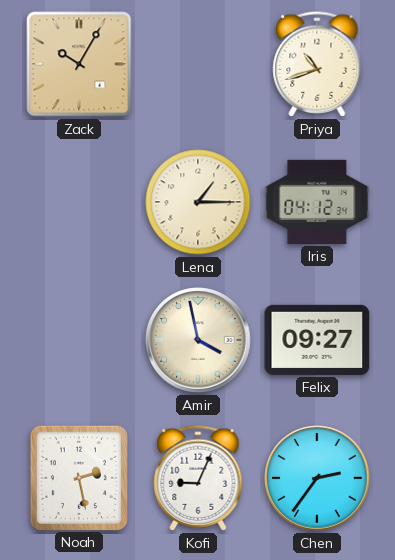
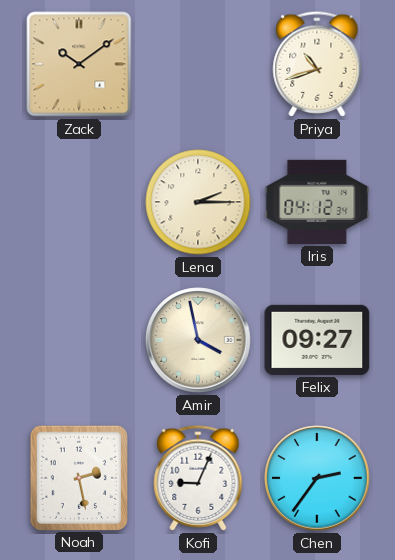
Zack: 10:05 -> 10:09 (79, 64)
Lena: 1:15 -> 2:15 (198, 202)
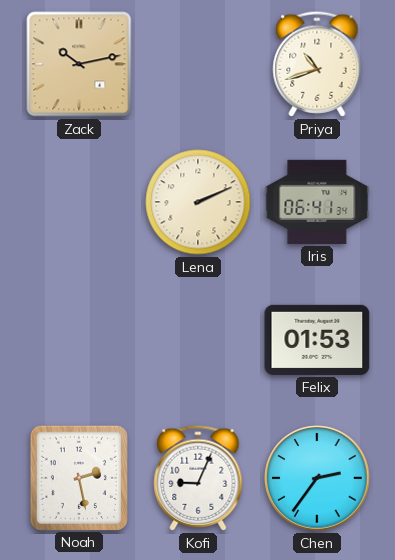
Zack: 10:09 -> 10:13 (79, 64)
Lena: 2:15 -> 2:11 (198, 202)
Iris: 04:12 -> 06:41 (317, 202)
Amir: 3:58 -> none (198, 340)
Felix: 09:27 -> 01:53 (317, 340)
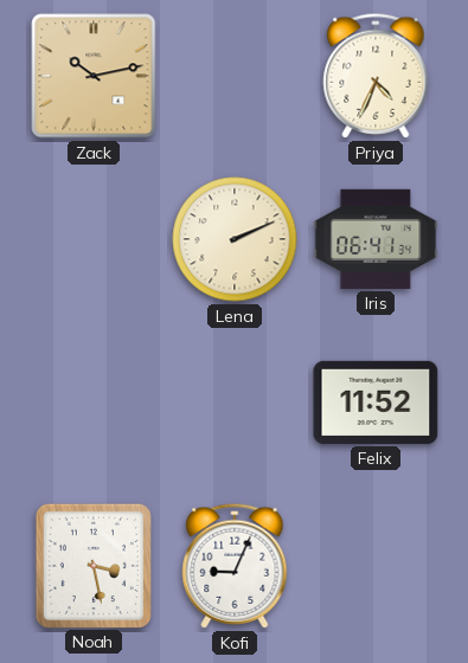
Priya: 10:42 -> 4:34 (376, 76)
Felix: 01:53 -> 11:52 (376, 403)
Noah: 2:28 -> 3:28 (94, 565)
Chen: 2:36 -> none (317, 478)
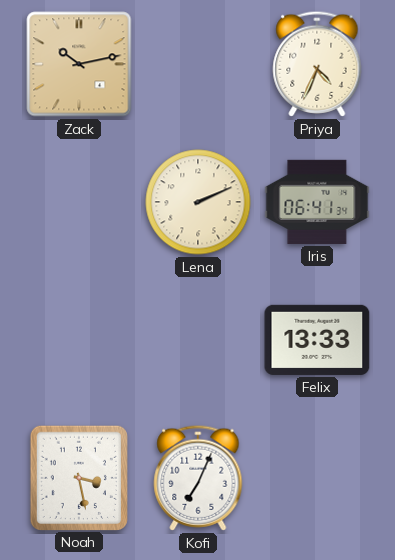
Felix: 11:52 -> 13:33 (317, 340)
Kofi: 9:04 -> 7:04 (198, 478)
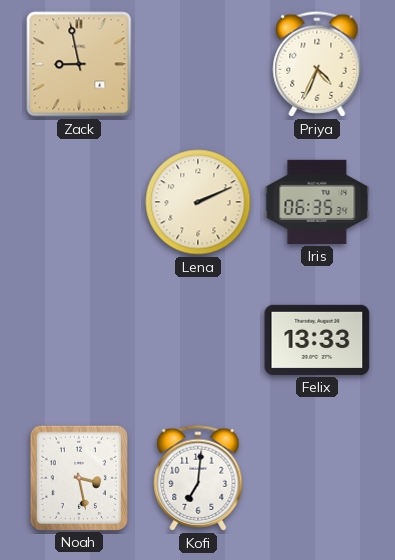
Zack: 10:13 -> 8:58 (79, 64)
Iris: 06:41 -> 06:35 (317, 202)
Kofi: 7:04 -> 7:01 (198, 478)
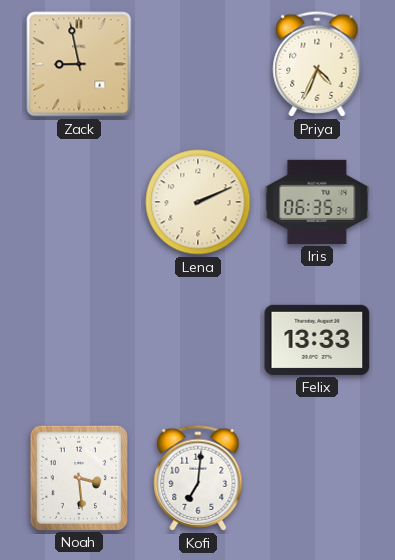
Noah: 3:28 -> 3:29 (79, 477)
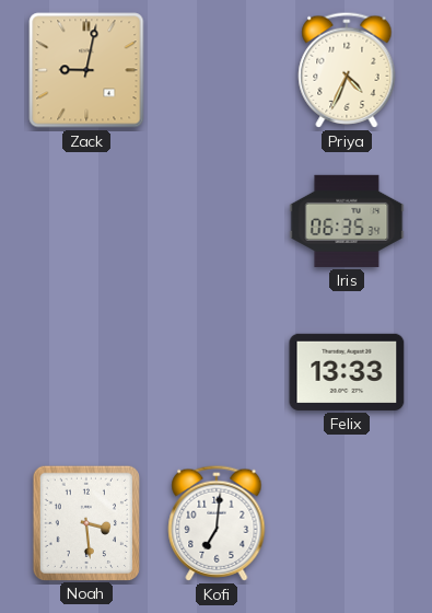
Zack: 8:58 -> 9:02 (86, 70)
Lena: 2:11 -> none (198, 202)
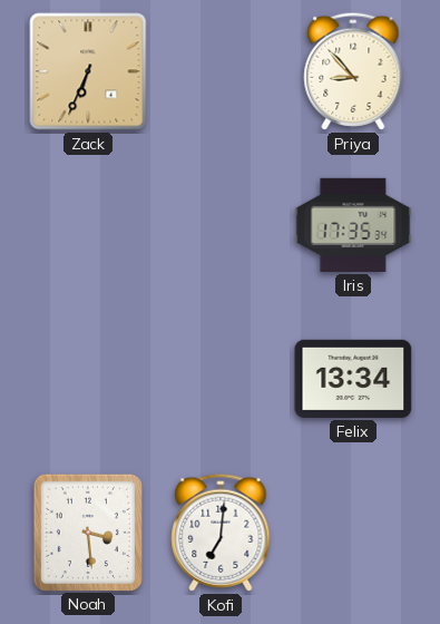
Zack: 9:02 -> 6:34 (88, 71)
Priya: 4:34 -> 8:53 (353, 71)
Iris: 06:35 -> 17:35 (353, 225)
Felix: 13:33 -> 13:34 (353, 379)
